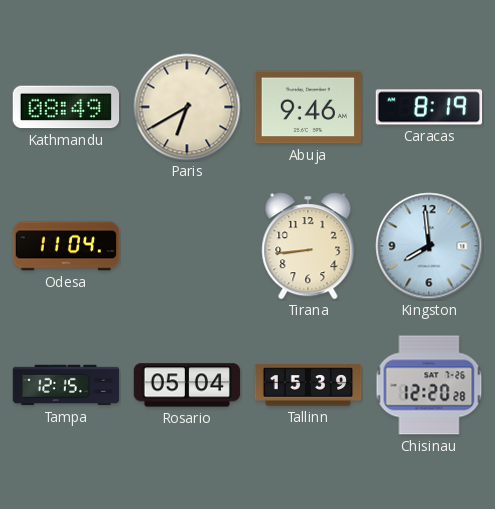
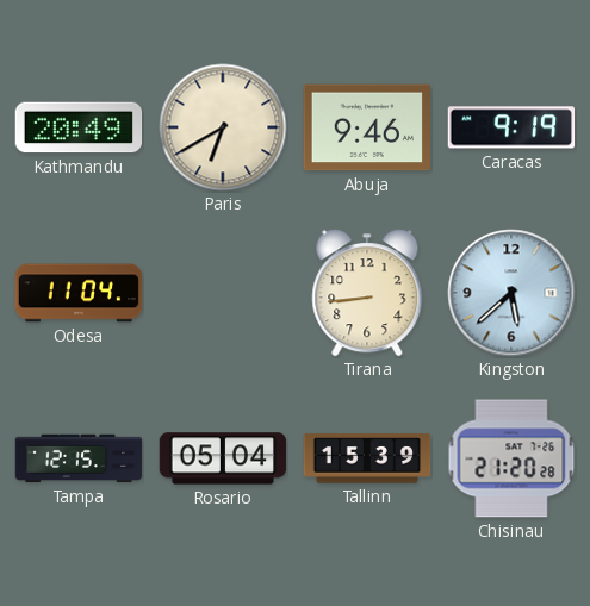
Kathmandu: 08:49 -> 20:49 (79, 127)
Caracas: 8:19 -> 9:19 (511, 127)
Kingston: 7:59 -> 5:38 (511, 293)
Chisinau: 12:20 -> 21:20 (511, 458)
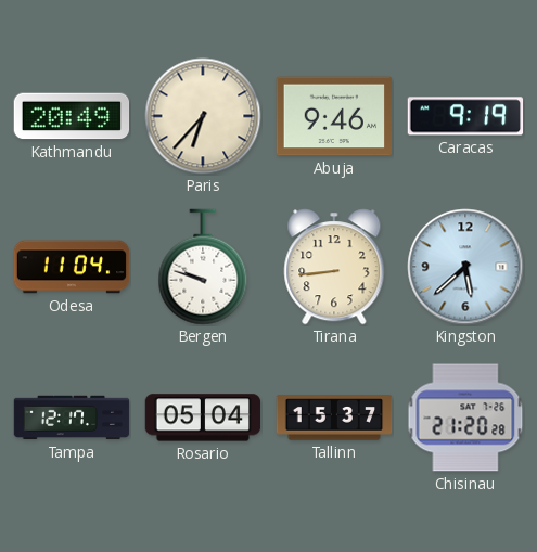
Paris: 6:40 -> 6:37 (203, 116)
Bergen: none -> 9:48 (203, 267)
Tampa: 12:15 -> 12:17 (72, 418)
Tallinn: 15:39 -> 15:37 (334, 418)
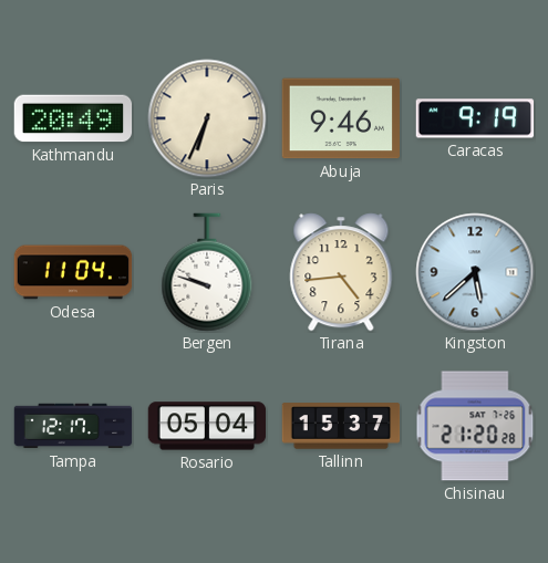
Paris: 6:37 -> 6:34 (207, 118)
Tirana: 8:44 -> 4:44 (341, 272)
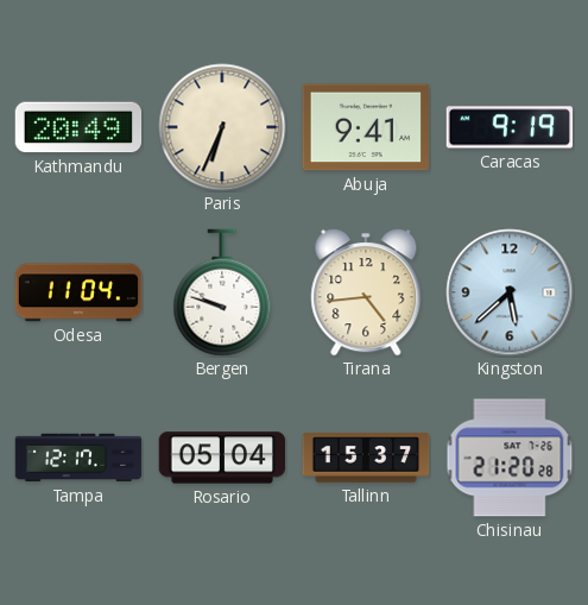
Abuja: 9:46 -> 9:41 (365, 127)
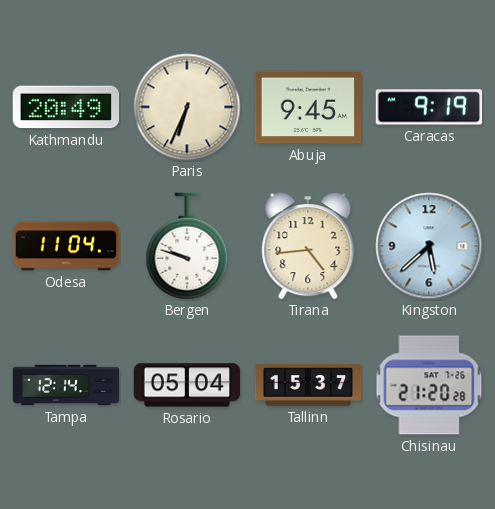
Abuja: 9:41 -> 9:45 (307, 107)
Tampa: 12:17 -> 12:14 (66, 385)
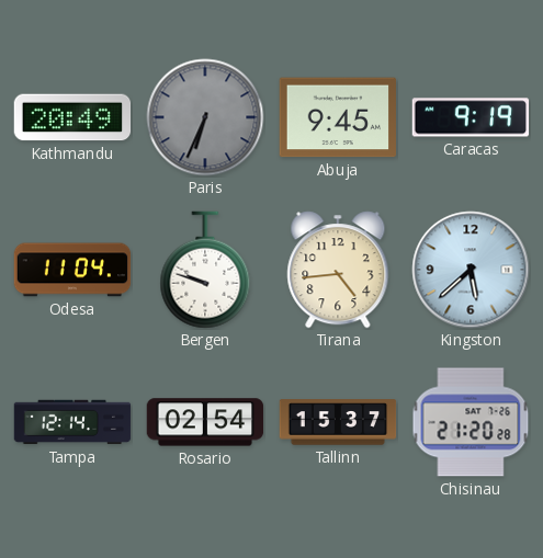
Paris dial: cream -> grey (205, 117)
Rosario: 05:04 -> 02:54 (205, 422)
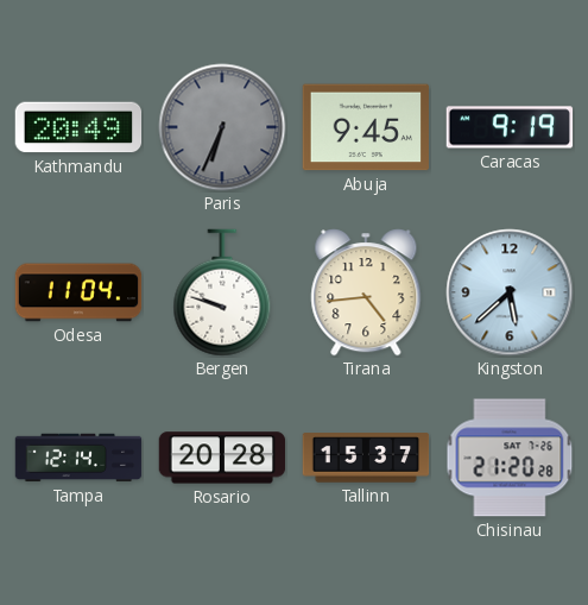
Rosario: 02:54 -> 20:28 (222, 458)
